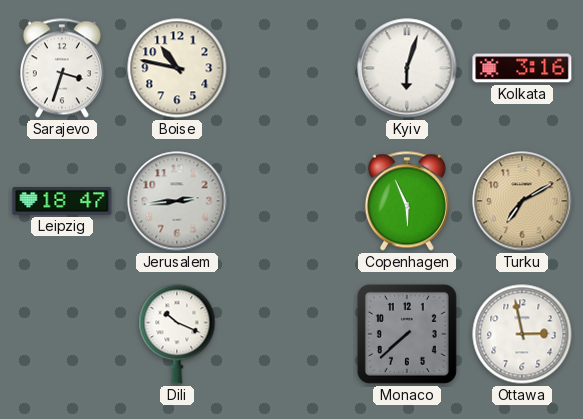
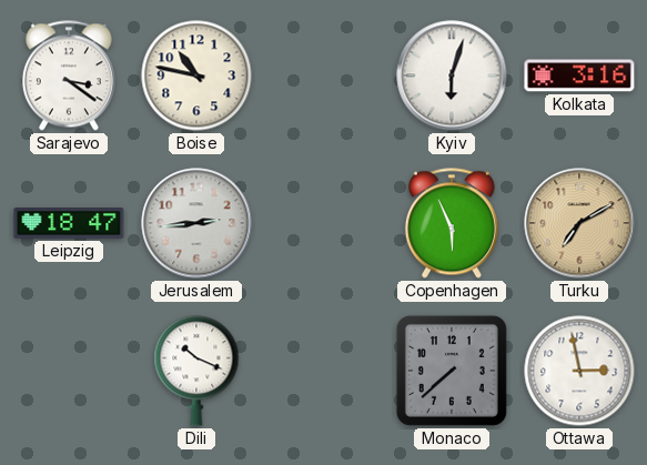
Sarajevo: 3:33 -> 3:21 (69, 75)
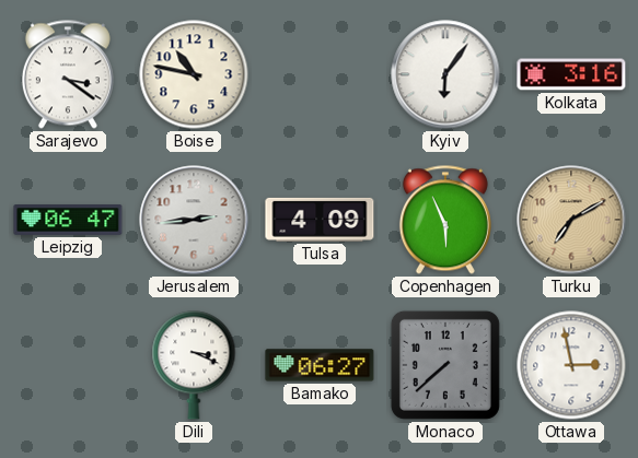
Kyiv: 6:03 -> 6:06 (445, 74)
Leipzig: 18:47 -> 06:47 (68, 221)
Tulsa: none -> 4:09 (320, 220)
Dili: 10:19 -> 3:19 (194, 365)
Bamako: none -> 06:27 (320, 365)
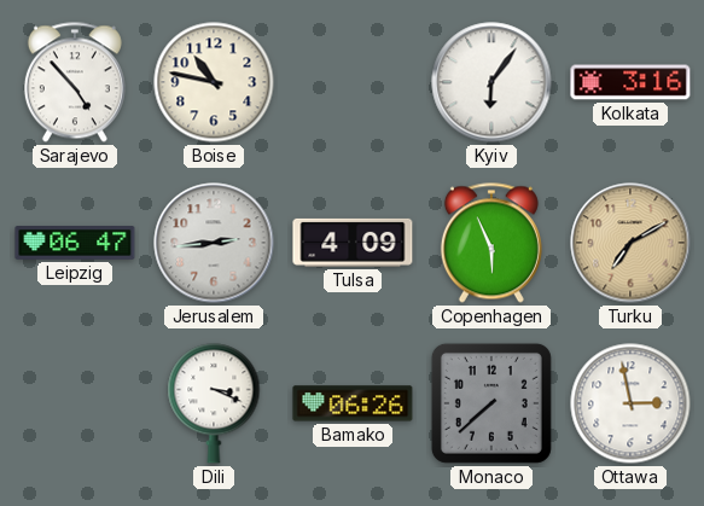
Sarajevo: 3:21 -> 4:53 (75, 82)
Bamako: 06:27 -> 06:26 (353, 403)
